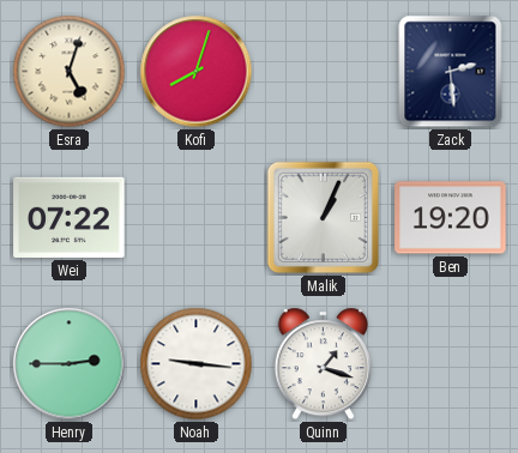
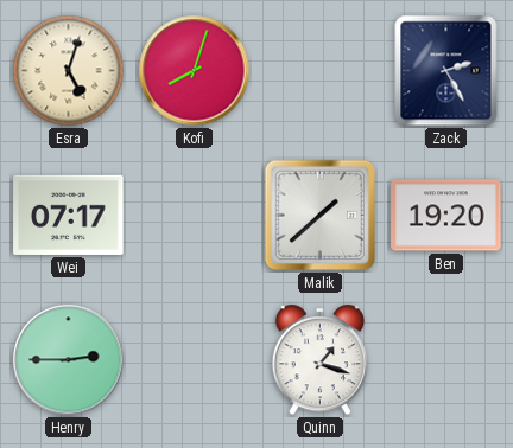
Zack: 2:29 -> 2:25 (446, 71)
Wei: 07:22 -> 07:17 (69, 215)
Malik: 1:04 -> 1:38 (321, 216)
Noah: 9:16 -> none (197, 364)
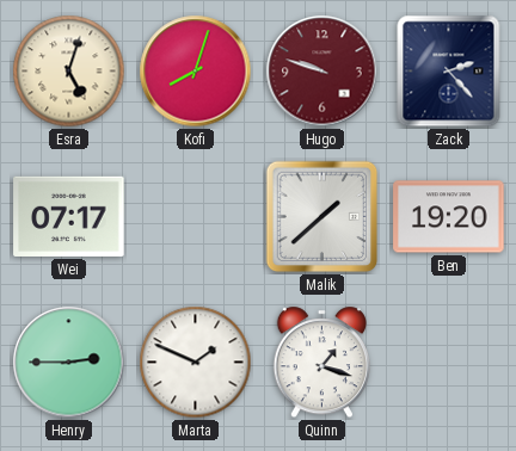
Hugo: none -> 9:48 (322, 72)
Zack: 2:25 -> 2:23 (449, 72)
Marta: none -> 1:49 (196, 363)
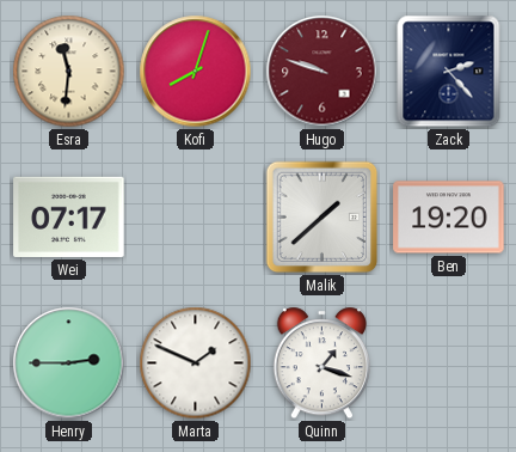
Esra: 5:03 -> 11:31 (69, 72)
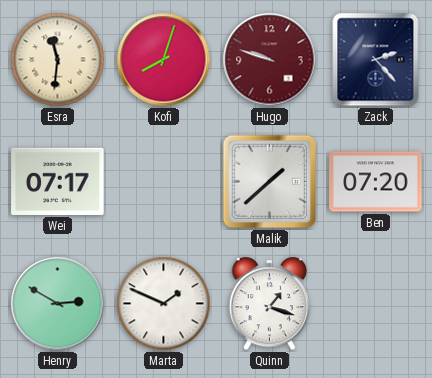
Ben: 19:20 -> 07:20 (376, 182)
Henry: 2:45 -> 2:50 (58, 304)
